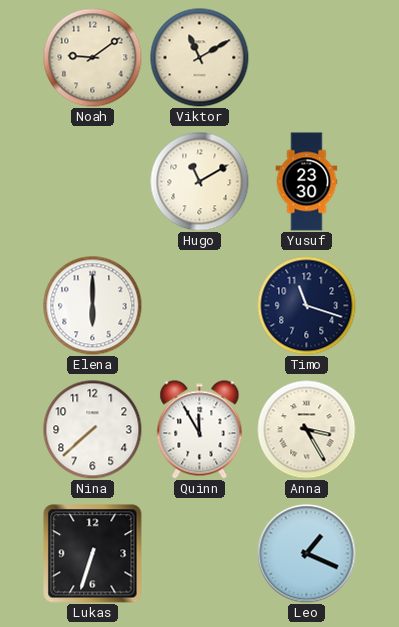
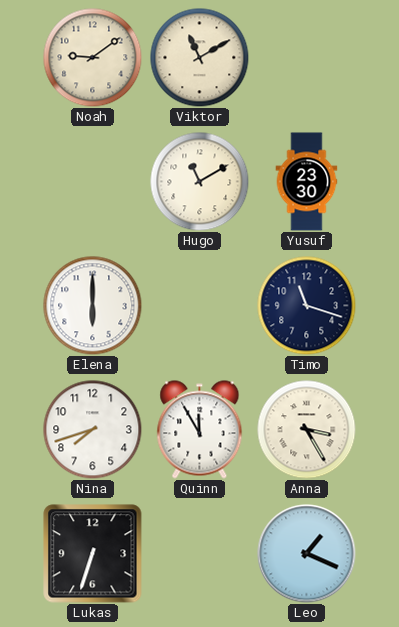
Nina: 7:38 -> 7:42 (93, 430)
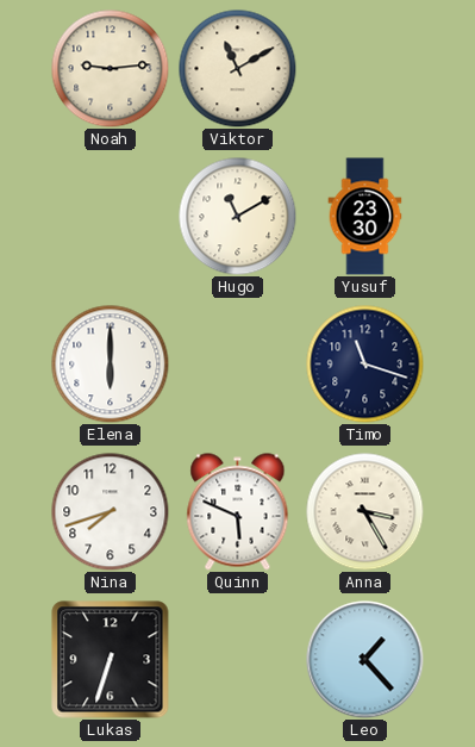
Noah: 9:09 -> 9:14 (111, 69)
Quinn: 11:55 -> 5:49 (238, 512)
Leo: 1:19 -> 1:23 (365, 660)
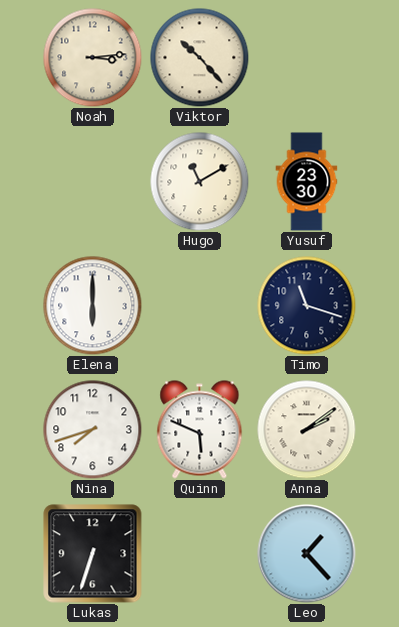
Noah: 9:14 -> 3:14 (93, 58)
Viktor: 11:10 -> 10:23 (200, 58)
Anna: 3:25 -> 2:09 (307, 430)
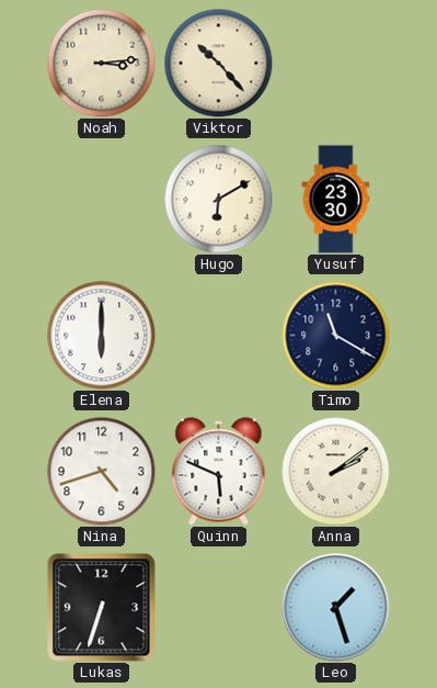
Hugo: 11:10 -> 6:10 (219, 200)
Timo: 11:18 -> 11:20 (336, 336)
Nina: 7:42 -> 4:42 (102, 472)
Leo: 1:23 -> 1:27 (336, 608)
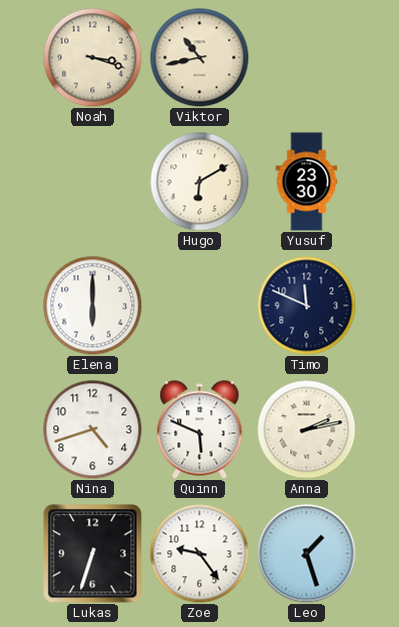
Noah: 3:14 -> 3:18 (93, 58)
Viktor: 10:23 -> 10:43 (200, 58)
Timo: 11:20 -> 11:49 (307, 306)
Anna: 2:09 -> 2:13 (307, 430)
Zoe: none -> 9:24 (200, 554)
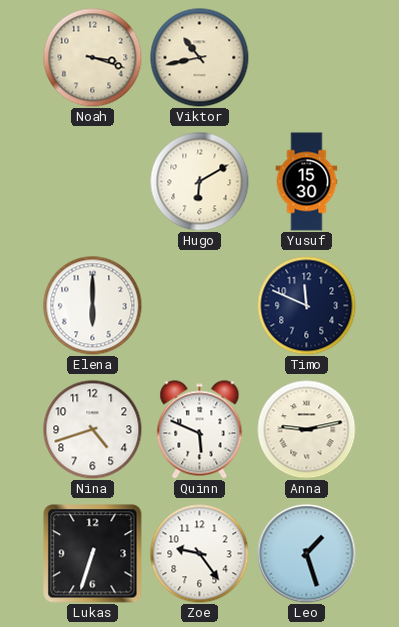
Yusuf: 23:30 -> 15:30 (307, 182)
Anna: 2:13 -> 9:13 (307, 430)
